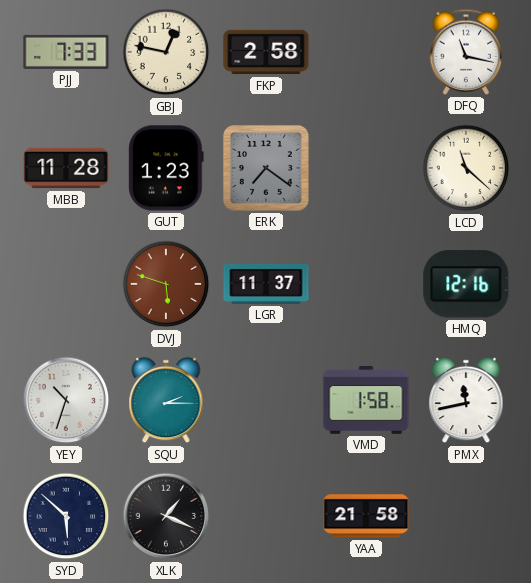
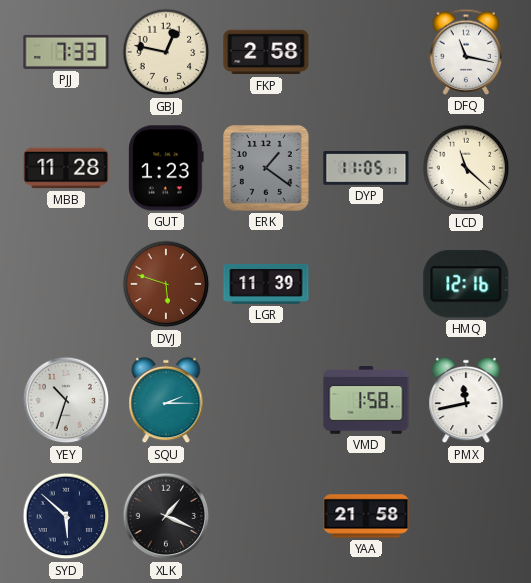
ERK: 7:21 -> 1:21 (266, 168)
DYP: none -> 11:05 (366, 168)
LGR: 11:37 -> 11:39 (266, 285)
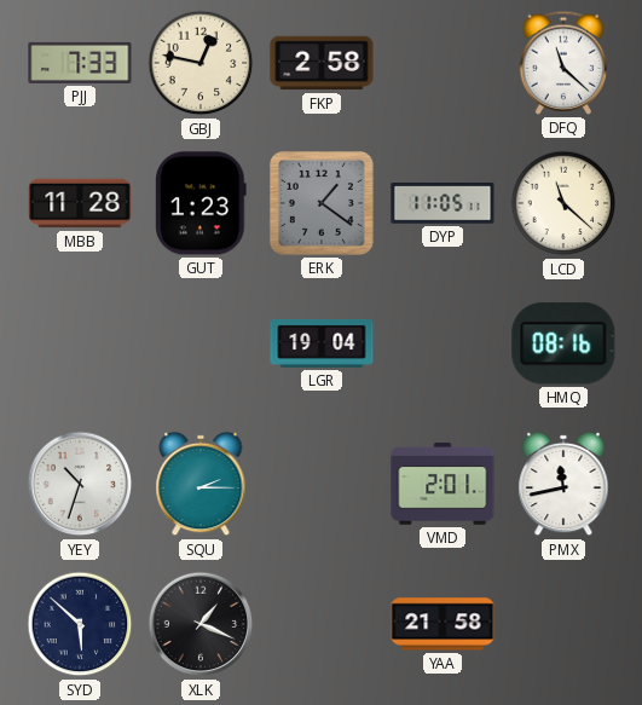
DFQ: 11:17 -> 11:22 (563, 63)
DVJ: 5:48 -> none (166, 284)
LGR: 11:39 -> 19:04 (322, 345)
HMQ: 12:16 -> 08:16 (563, 343)
VMD: 1:58 -> 2:01 (443, 485)
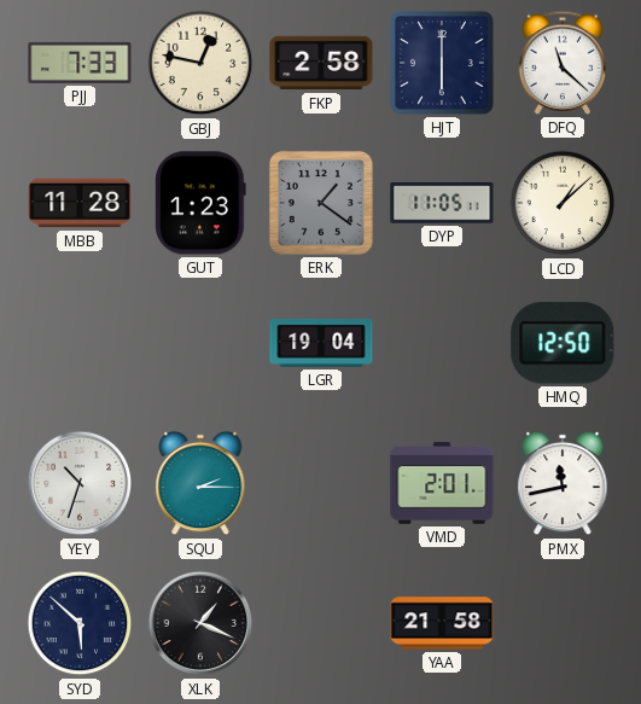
HJT: none -> 6:00 (442, 63)
LCD: 11:22 -> 1:08 (563, 203)
HMQ: 08:16 -> 12:50 (563, 343)
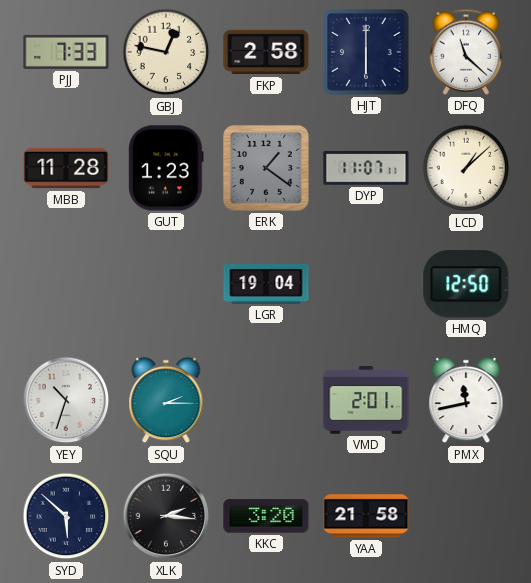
DYP: 11:05 -> 11:07 (366, 168)
XLK: 1:19 -> 2:16 (166, 516)
KKC: none -> 3:20 (266, 516)
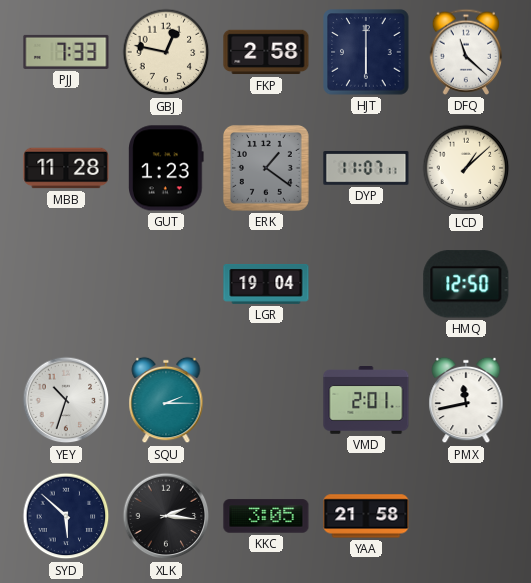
KKC: 3:20 -> 3:05 (266, 516)
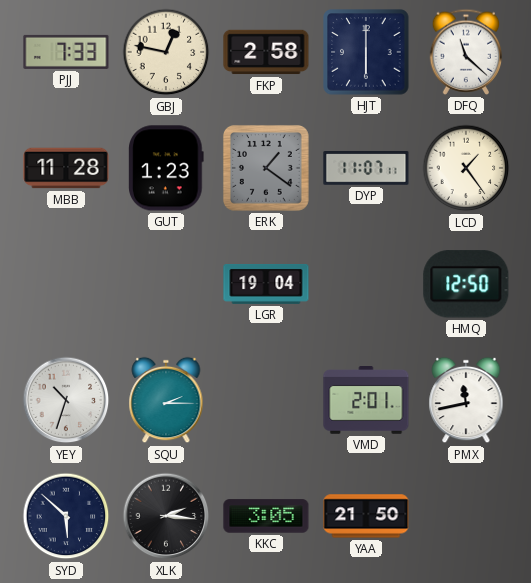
LCD: 1:08 -> 1:24 (466, 168)
YAA: 21:58 -> 21:50 (366, 516)
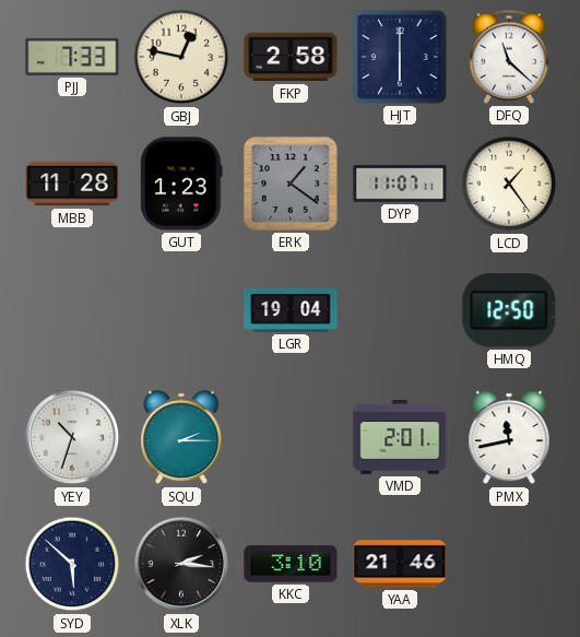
KKC: 3:05 -> 3:10 (291, 564)
YAA: 21:50 -> 21:46 (400, 564)
